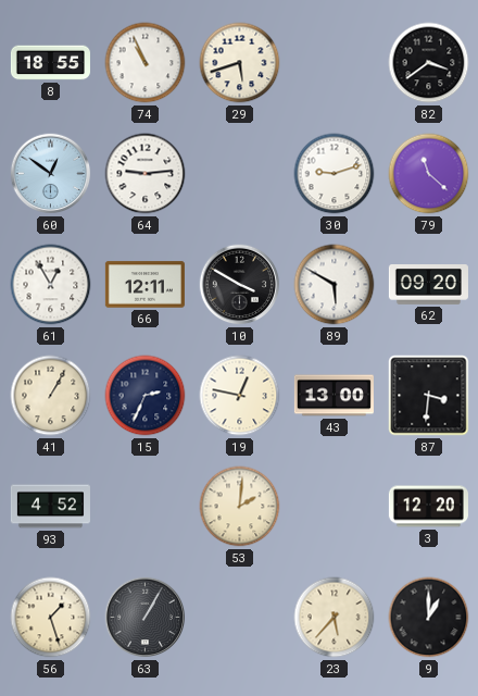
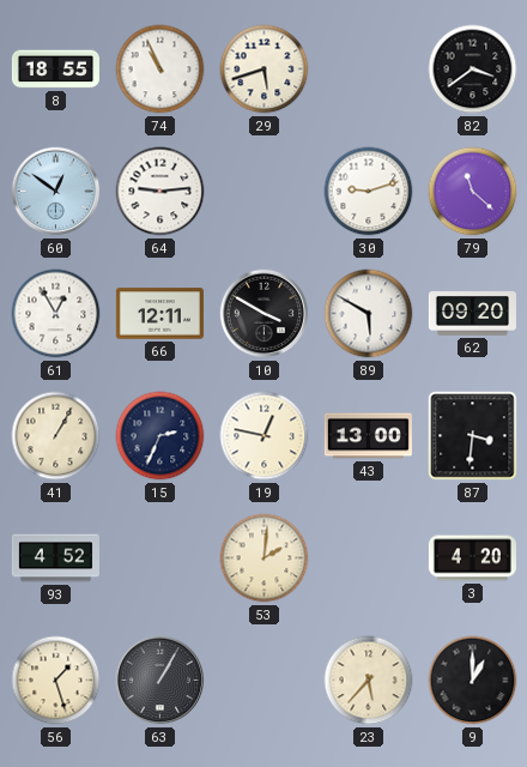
3: 12:20 -> 4:20 (472, 558)
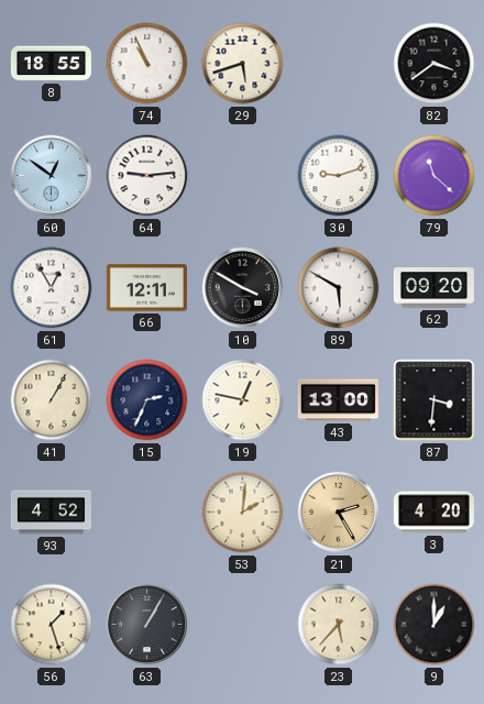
21: none -> 2:25 (339, 513)
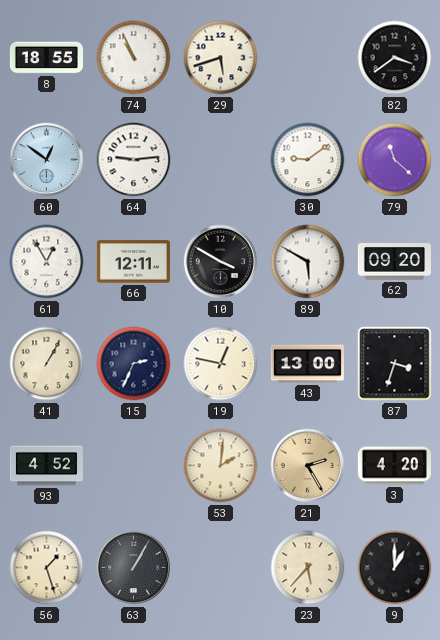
30: 9:12 -> 9:09 (308, 160)
87: 3:31 -> 3:33 (395, 364)
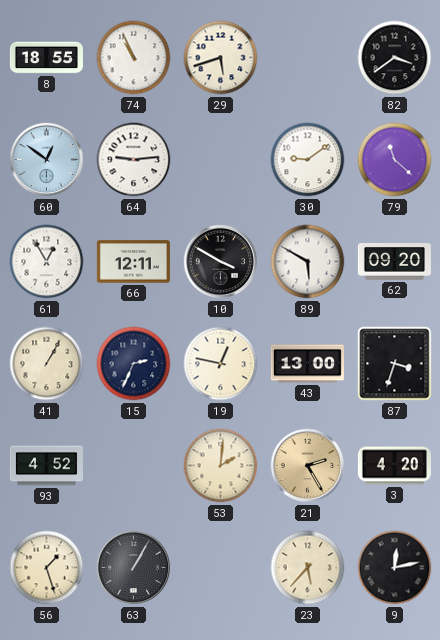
9: 1:00 -> 12:13 (395, 568)
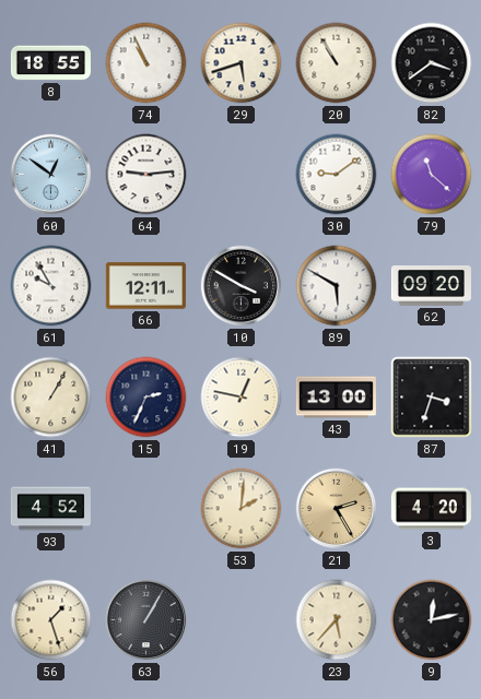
20: none -> 10:55 (337, 63)
61: 12:55 -> 9:55 (51, 286)
